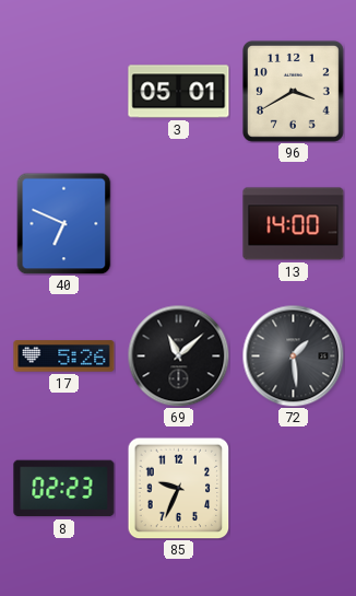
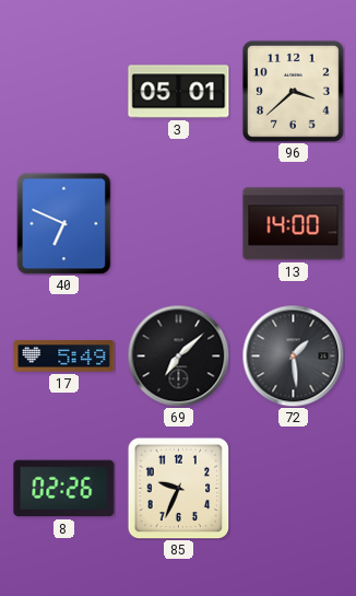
96: 3:40 -> 3:38 (293, 91)
17: 5:26 -> 5:49 (64, 357)
69: 11:08 -> 7:08 (178, 355)
8: 02:23 -> 02:26 (64, 489)
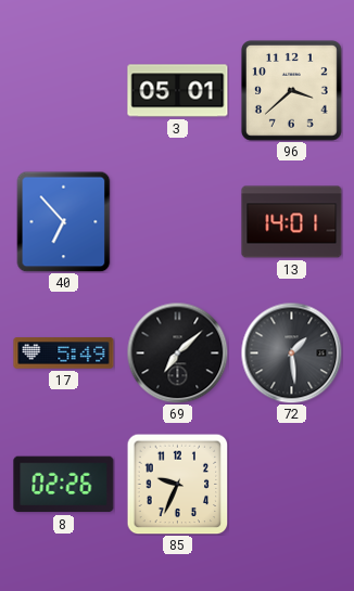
40: 6:49 -> 6:53 (64, 221)
13: 14:00 -> 14:01 (292, 222)
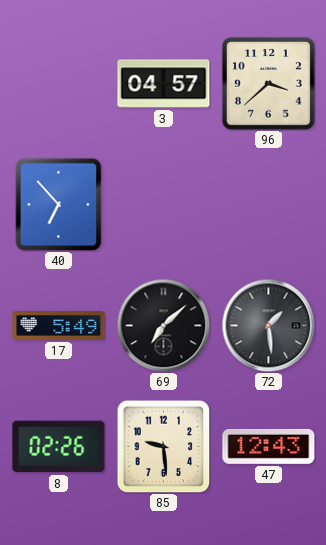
3: 05:01 -> 04:57 (164, 84)
13: 14:01 -> none (292, 222)
85: 9:34 -> 9:29 (163, 446)
47: none -> 12:43 (269, 446)
